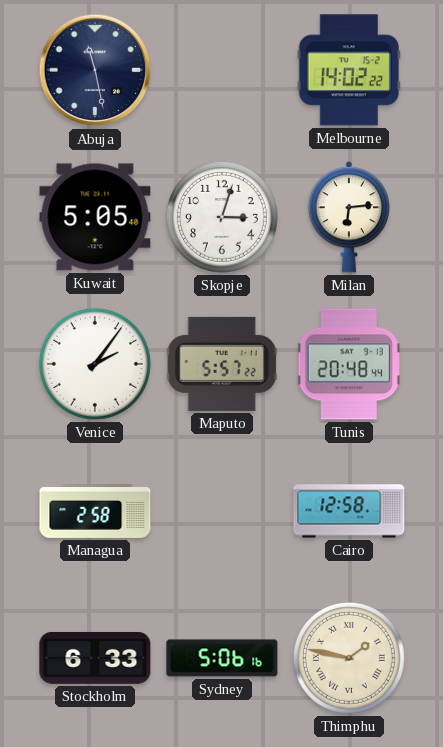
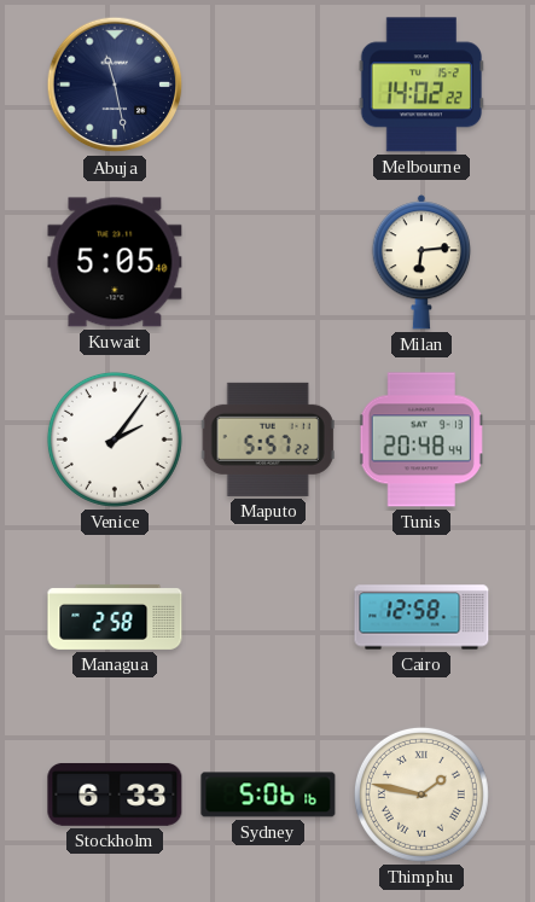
Skopje: 3:03 -> none (222, 217)
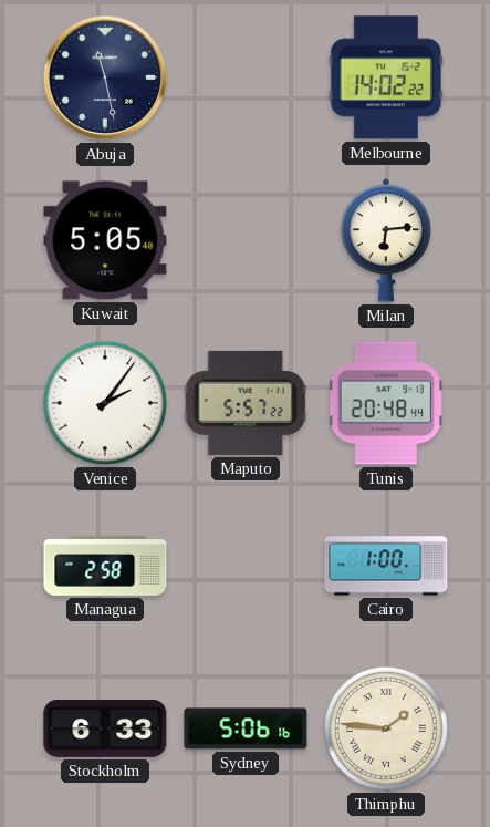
Cairo: 12:58 -> 1:00 (386, 566)
Thimphu: 1:47 -> 1:46 (386, 728)
